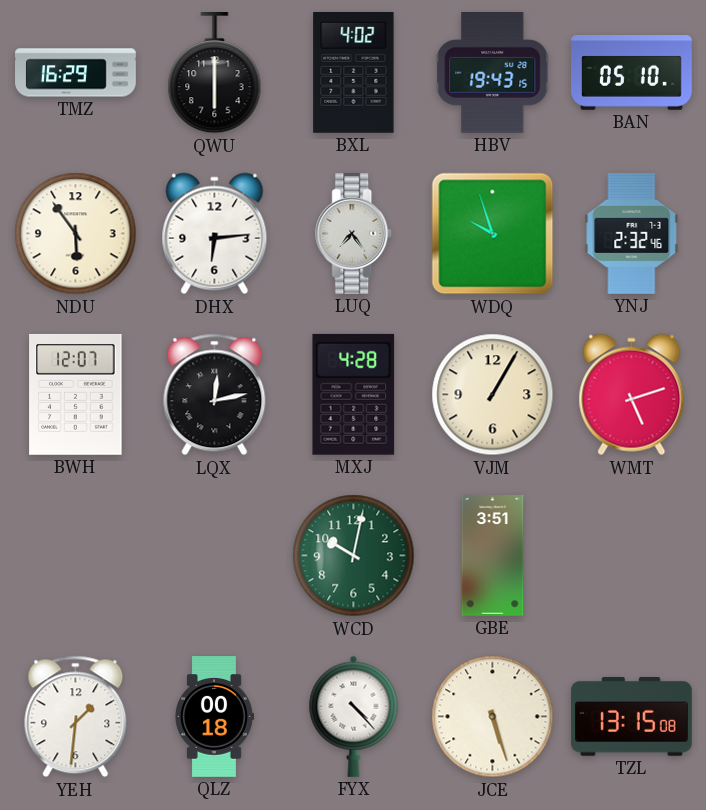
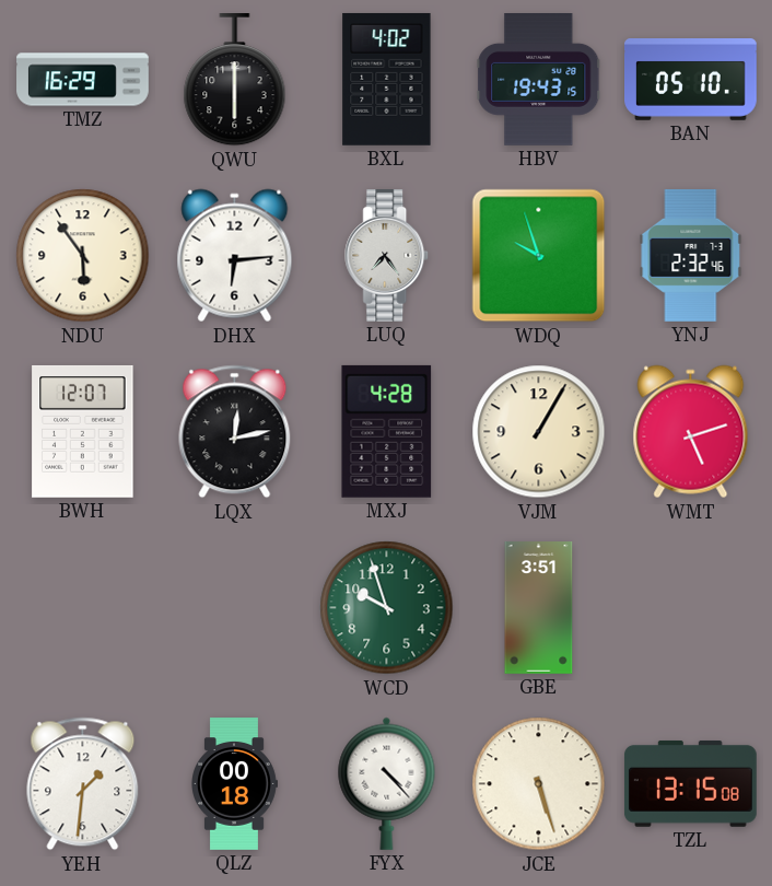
WCD: 10:02 -> 9:57 (387, 608)
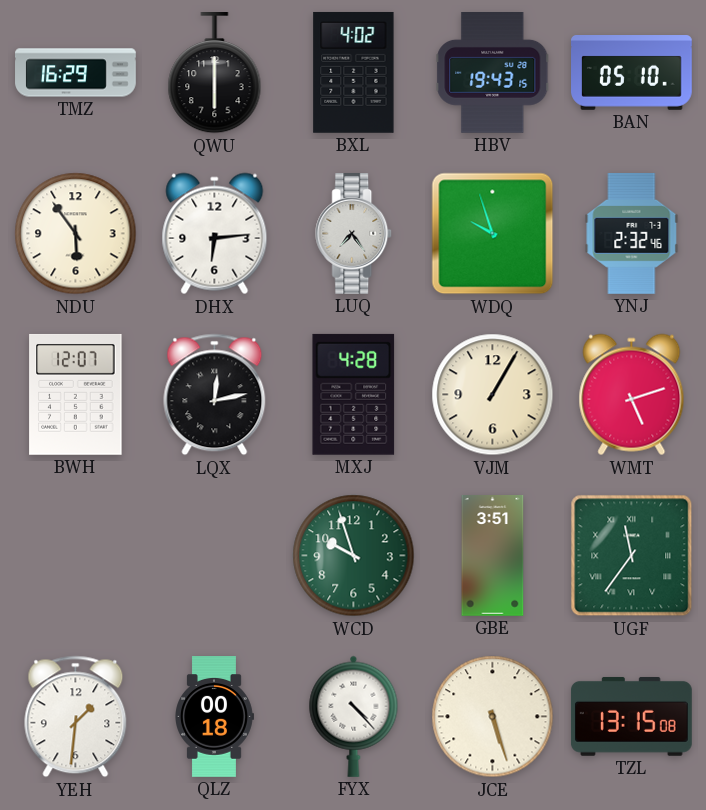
UGF: none -> 11:36 (632, 556)
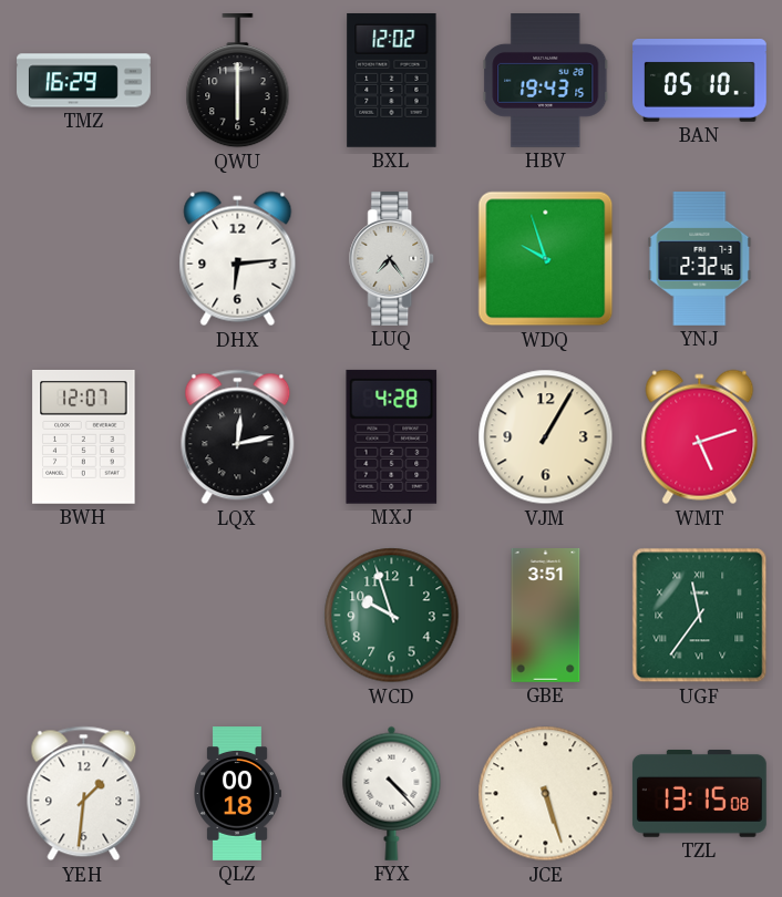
BXL: 4:02 -> 12:02 (392, 80)
NDU: 5:54 -> none (76, 234)
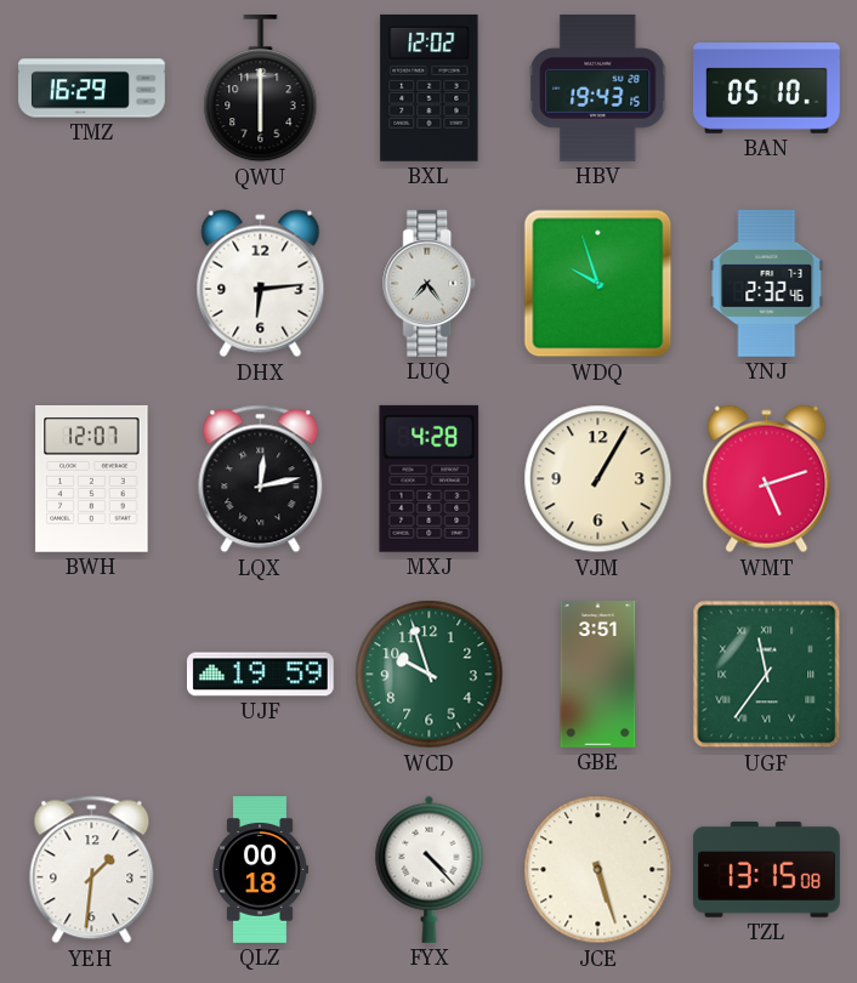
UJF: none -> 19:59 (261, 675)
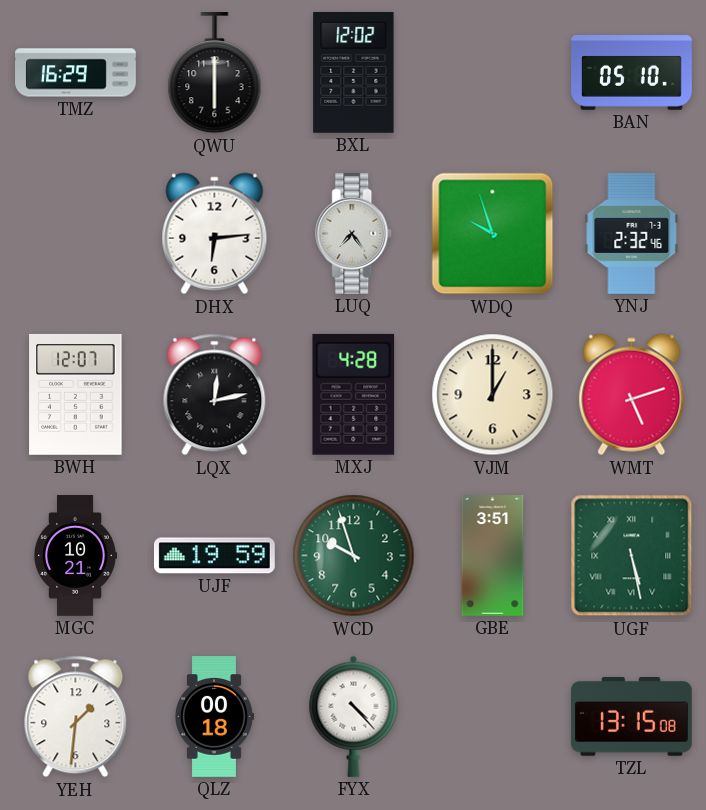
HBV: 19:43 -> none (598, 89)
VJM: 1:05 -> 1:00 (493, 395)
MGC: none -> 10:21 (75, 556)
UGF: 11:36 -> 5:28 (632, 556)
JCE: 5:27 -> none (598, 870)
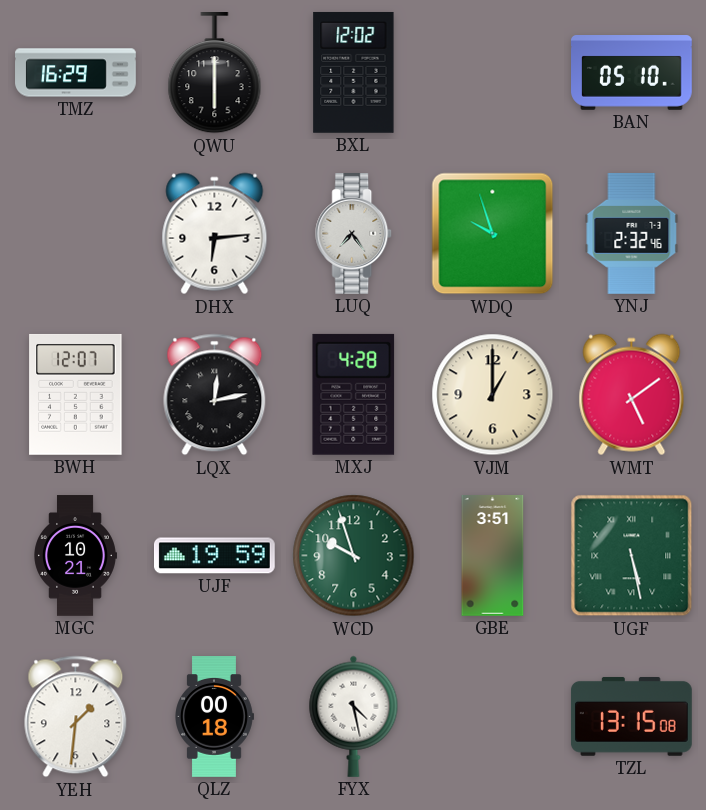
WMT: 5:12 -> 5:09 (632, 395)
FYX: 4:23 -> 4:28 (354, 716)
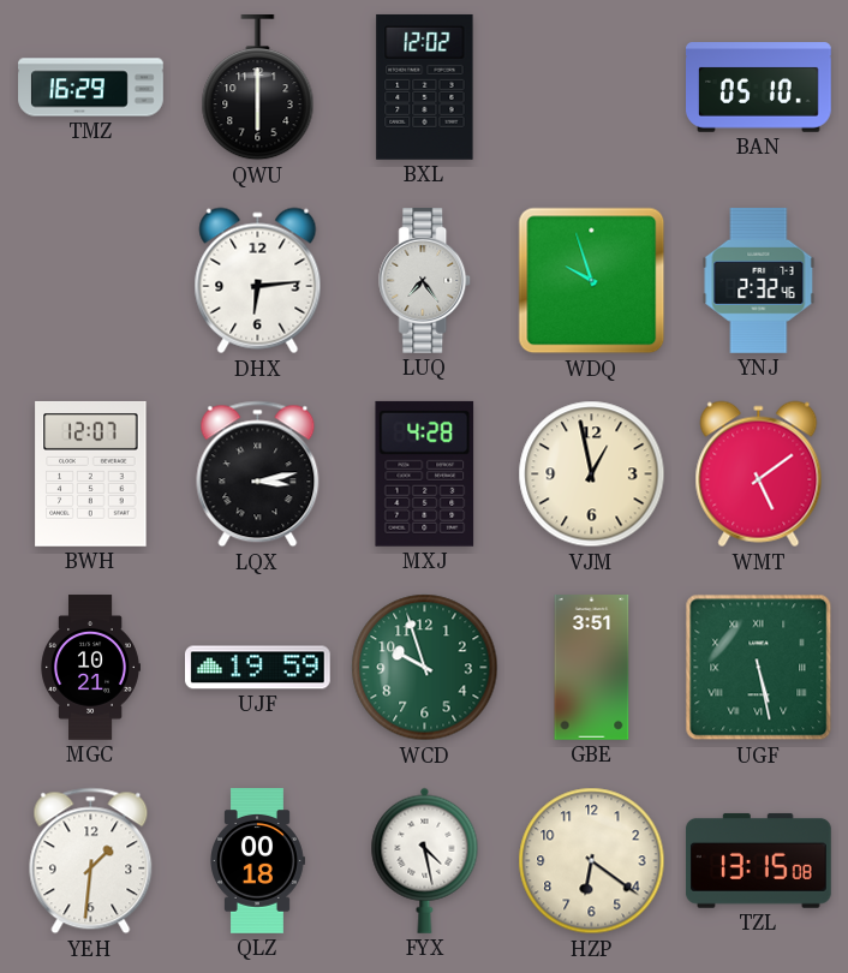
LQX: 12:13 -> 3:13 (258, 474)
VJM: 1:00 -> 12:58 (592, 474)
HZP: none -> 6:21 (592, 861)
